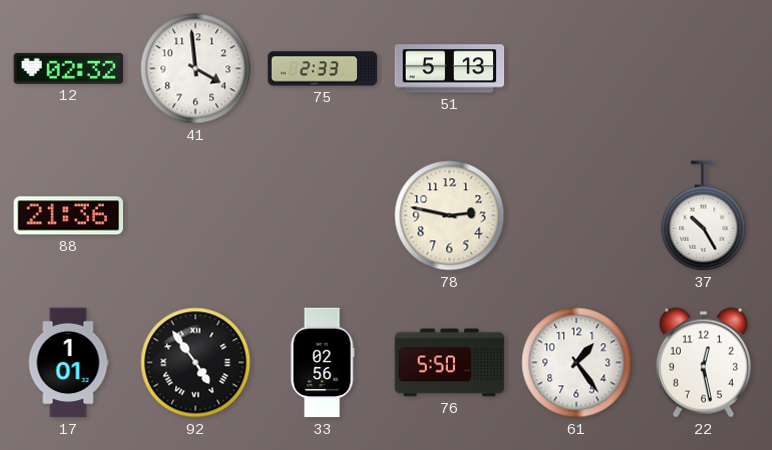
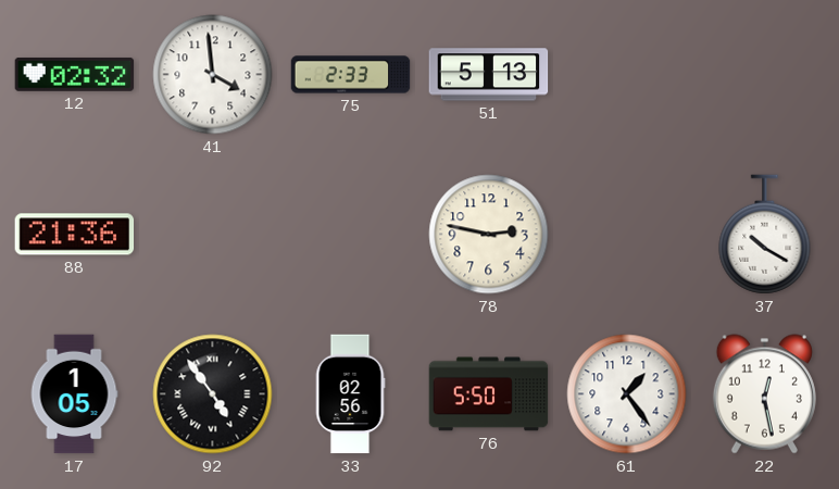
37: 10:25 -> 10:20 (765, 235)
17: 1:01 -> 1:05 (74, 394)
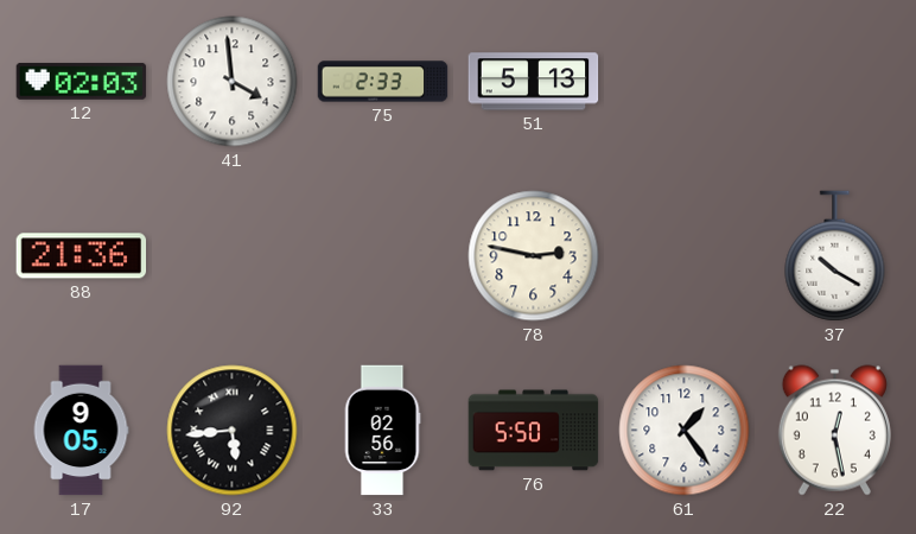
12: 02:32 -> 02:03 (82, 81)
17: 1:05 -> 9:05 (81, 431)
92: 4:54 -> 5:44 (233, 431)
